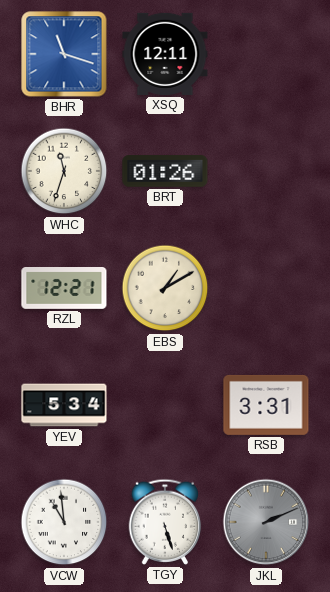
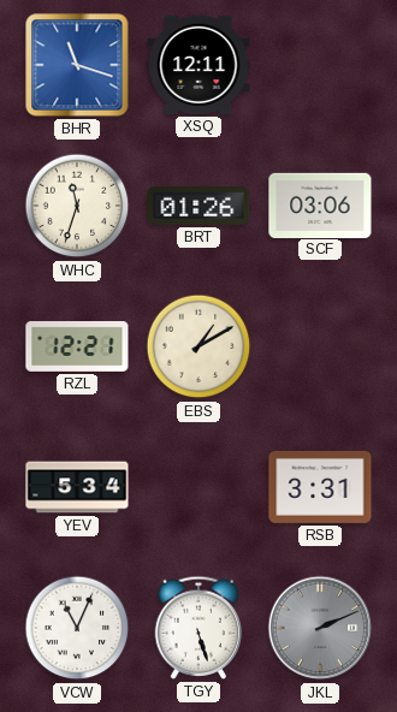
SCF: none -> 03:06 (320, 204)
VCW: 10:59 -> 11:04 (77, 628)
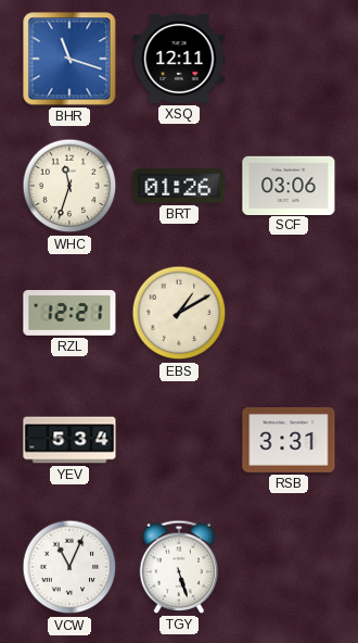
JKL: 2:11 -> none (320, 628)
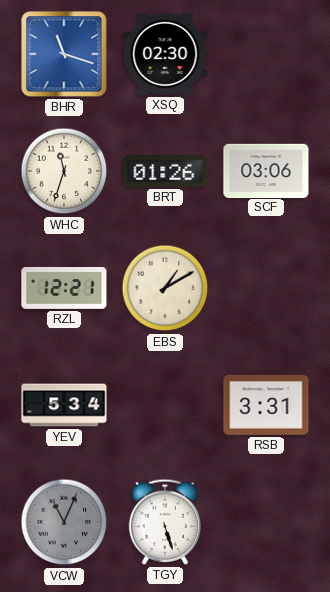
XSQ: 12:11 -> 02:30 (165, 54)
VCW dial: white -> grey (64, 522)
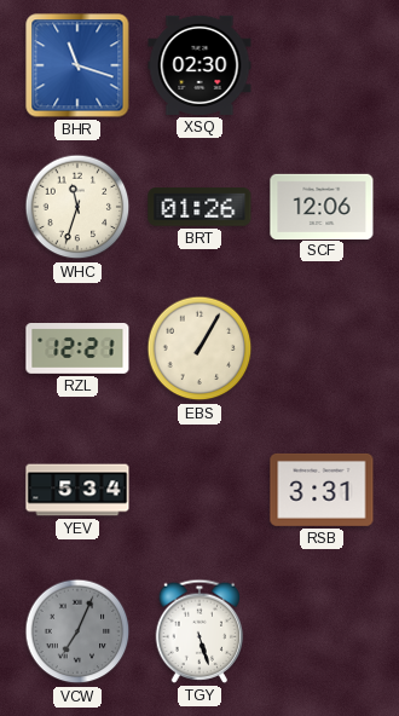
SCF: 03:06 -> 12:06 (322, 206)
EBS: 1:10 -> 1:05 (199, 348)
VCW: 11:04 -> 7:04 (77, 631)
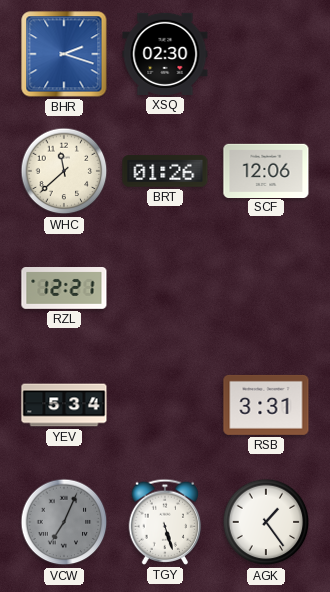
BHR: 11:18 -> 2:18 (64, 54)
WHC: 11:33 -> 11:38 (64, 171)
EBS: 1:05 -> none (199, 348)
AGK: none -> 1:24 (266, 522)
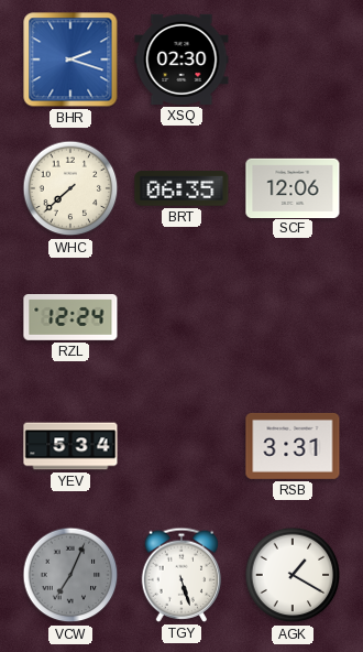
WHC: 11:38 -> 7:38 (70, 188)
BRT: 01:26 -> 06:35 (182, 188)
RZL: 12:21 -> 12:24 (70, 318)
AGK: 1:24 -> 1:20 (293, 575)
